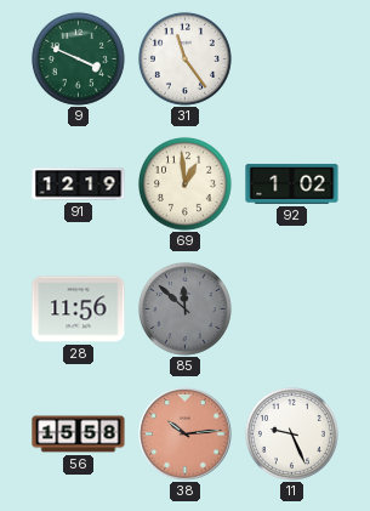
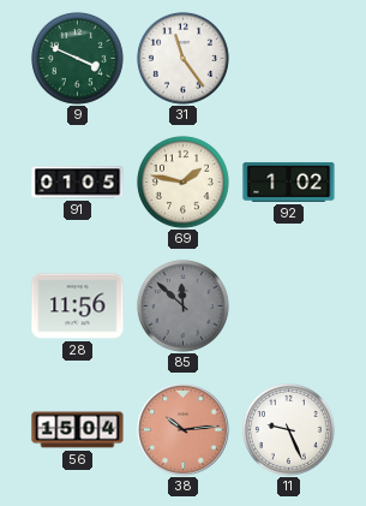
91: 12:19 -> 01:05 (78, 183)
69: 12:59 -> 1:47 (182, 181)
56: 15:58 -> 15:04 (78, 430)
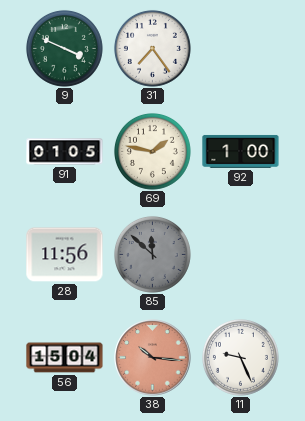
31: 11:24 -> 7:24 (152, 48)
92: 1:02 -> 1:00 (241, 151)
38: 10:14 -> 10:16 (153, 358)
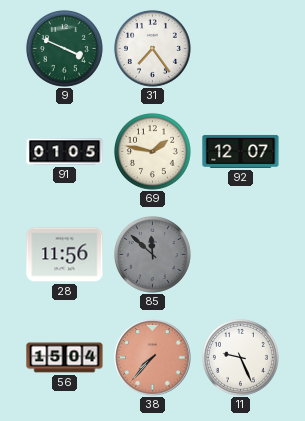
92: 1:00 -> 12:07 (241, 151)
38: 10:16 -> 7:37 (153, 358)
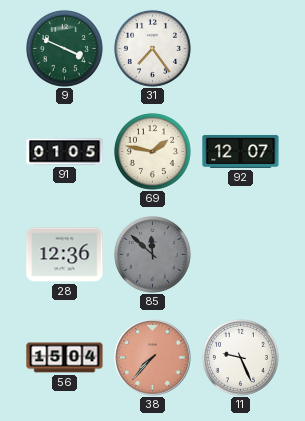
28: 11:56 -> 12:36 (65, 255)
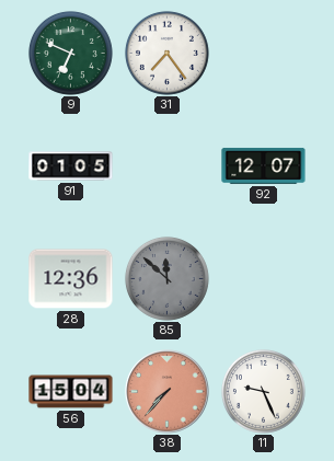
9: 3:49 -> 6:49 (70, 53)
69: 1:47 -> none (152, 151)
